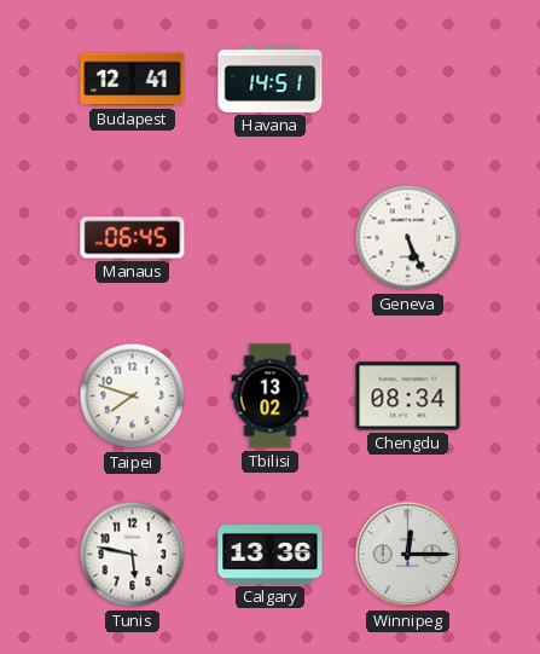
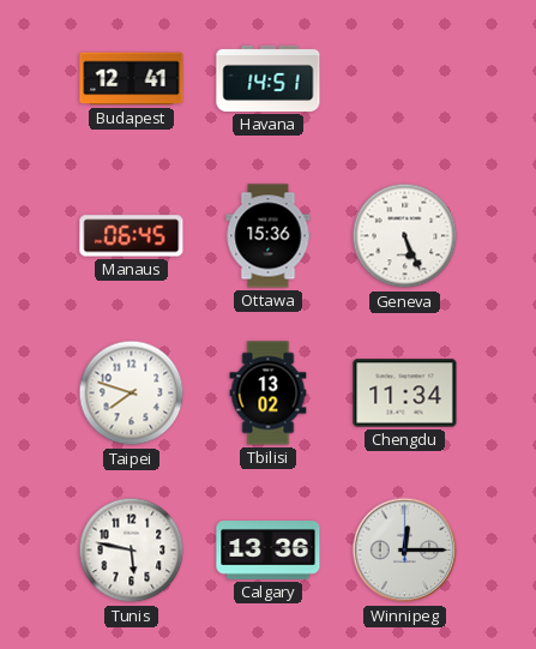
Ottawa: none -> 15:36 (269, 236)
Chengdu: 08:34 -> 11:34 (405, 393)
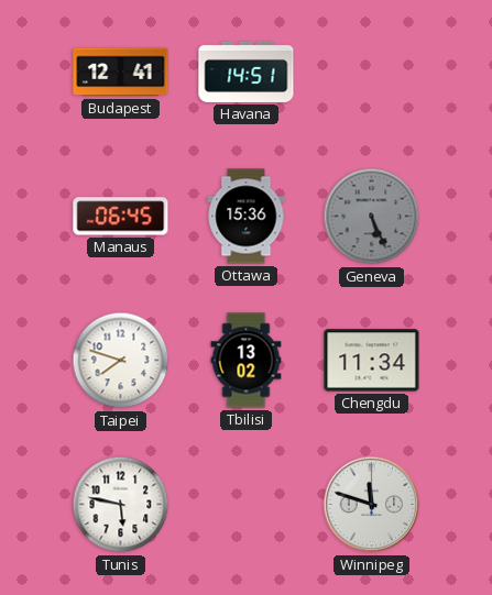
Geneva dial: white -> grey (372, 217)
Calgary: 13:36 -> none (269, 551)
Winnipeg: 12:15 -> 11:48 (372, 505)
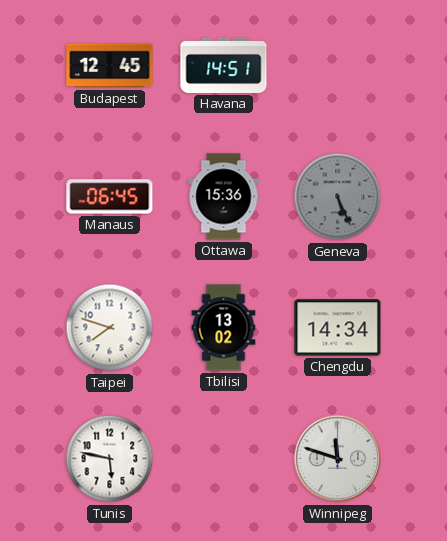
Budapest: 12:41 -> 12:45 (110, 66)
Chengdu: 11:34 -> 14:34 (338, 328)
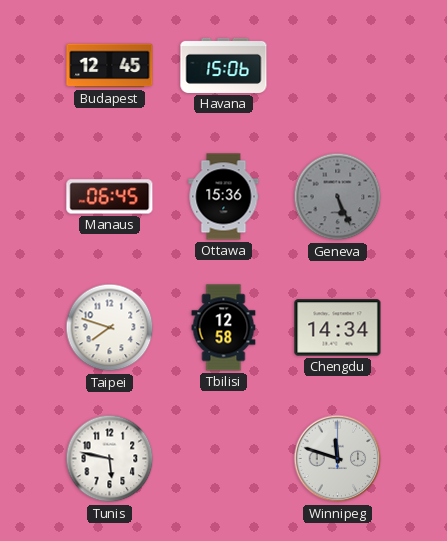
Havana: 14:51 -> 15:06 (224, 65)
Tbilisi: 13:02 -> 12:58 (224, 328)
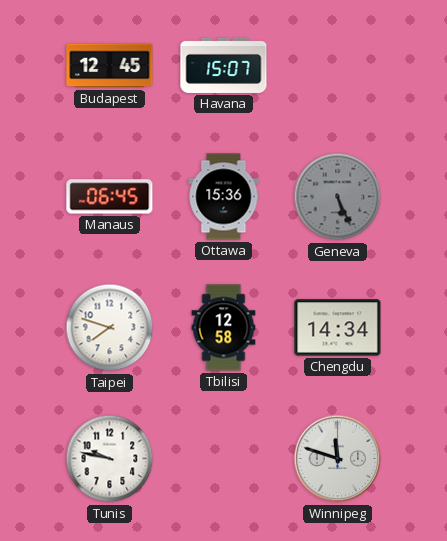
Havana: 15:06 -> 15:07 (224, 65)
Tunis: 5:47 -> 9:47 (110, 459)
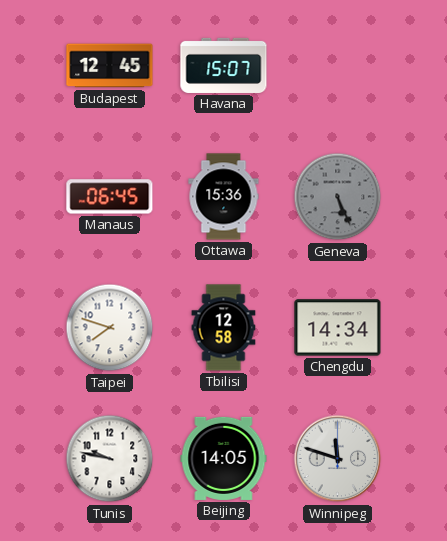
Beijing: none -> 14:05 (224, 458)
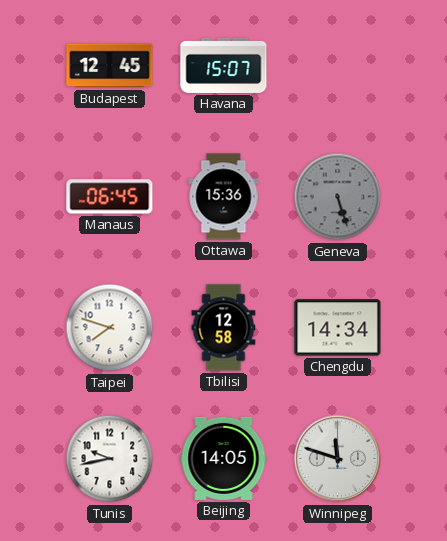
Geneva: 5:26 -> 5:27 (338, 197)
Tunis: 9:47 -> 9:43 (110, 459)
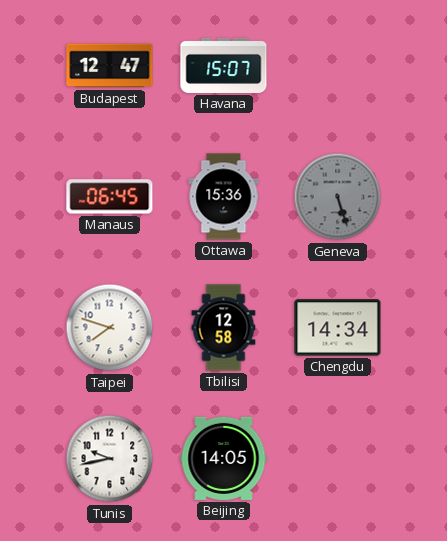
Budapest: 12:45 -> 12:47 (110, 66)
Winnipeg: 11:48 -> none (338, 459)
